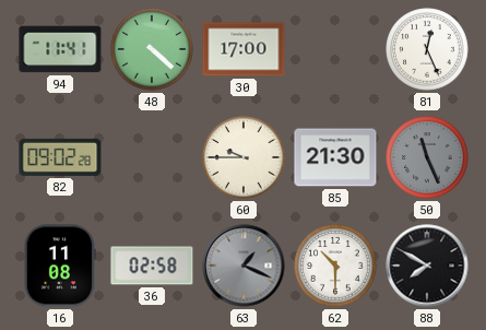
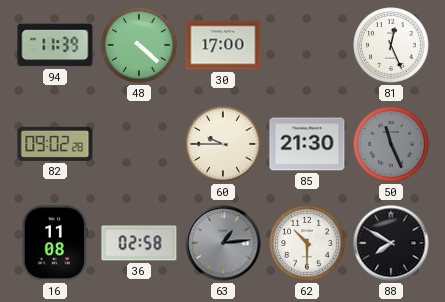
94: 11:41 -> 11:39 (55, 45)
63: 1:19 -> 1:14 (223, 243)
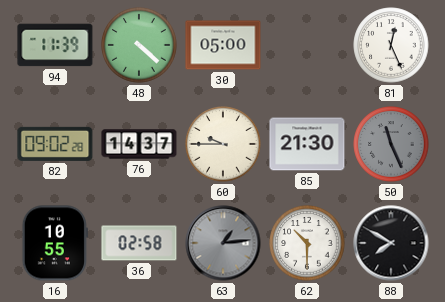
30: 17:00 -> 05:00 (223, 45)
76: none -> 14:37 (139, 144)
16: 11:08 -> 10:55 (55, 243)
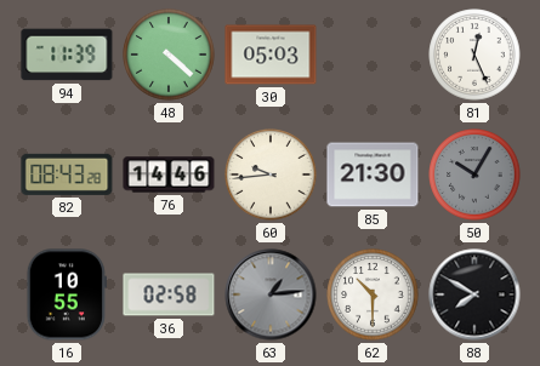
30: 05:00 -> 05:03 (271, 55)
82: 09:02 -> 08:43 (67, 175)
76: 14:37 -> 14:46 (169, 175)
60: 9:45 -> 9:44 (271, 175)
50: 11:26 -> 10:05 (474, 175)
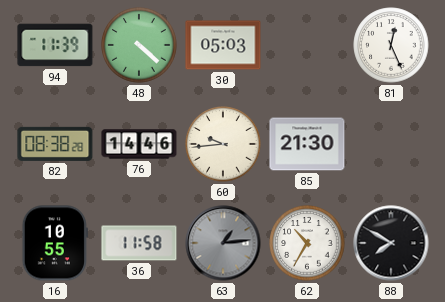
82: 08:43 -> 08:38 (55, 144)
50: 10:05 -> none (474, 175)
36: 02:58 -> 11:58 (139, 243)
62: 10:30 -> 10:35 (307, 243)
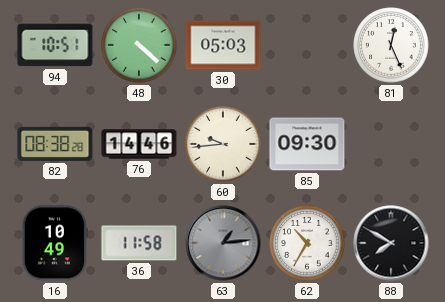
94: 11:39 -> 10:51 (55, 45)
85: 21:30 -> 09:30 (307, 144)
16: 10:55 -> 10:49 (55, 243)
